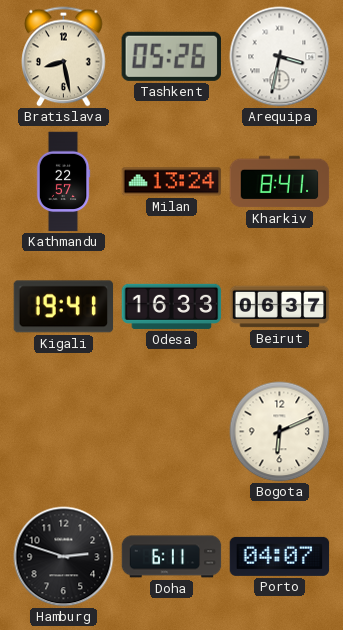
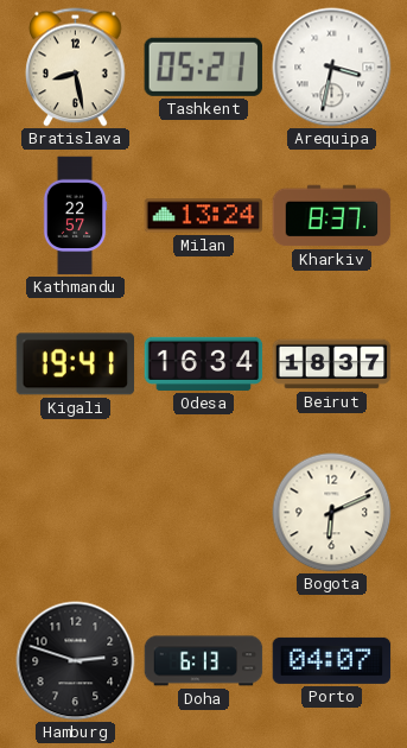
Tashkent: 05:26 -> 05:21 (203, 66)
Kharkiv: 8:41 -> 8:37 (332, 216)
Odesa: 16:33 -> 16:34 (204, 363)
Beirut: 06:37 -> 18:37 (332, 365)
Doha: 6:11 -> 6:13 (204, 661)
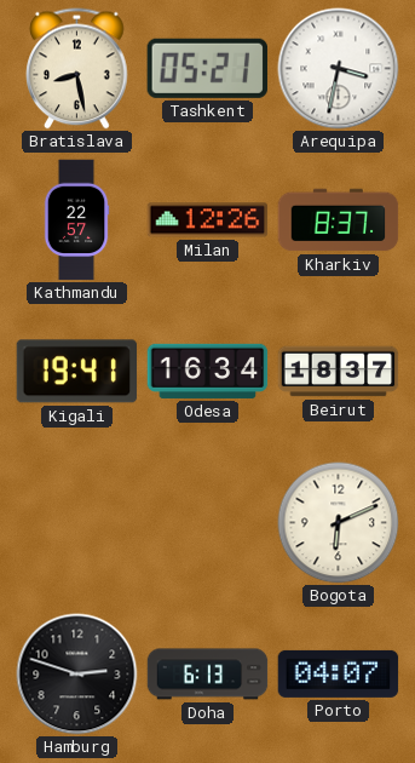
Milan: 13:24 -> 12:26 (208, 220)
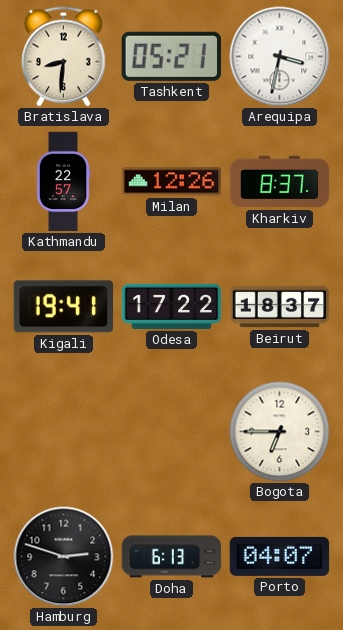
Bratislava: 8:28 -> 8:31 (64, 57)
Odesa: 16:34 -> 17:22 (172, 306)
Bogota: 6:11 -> 6:45 (280, 432)
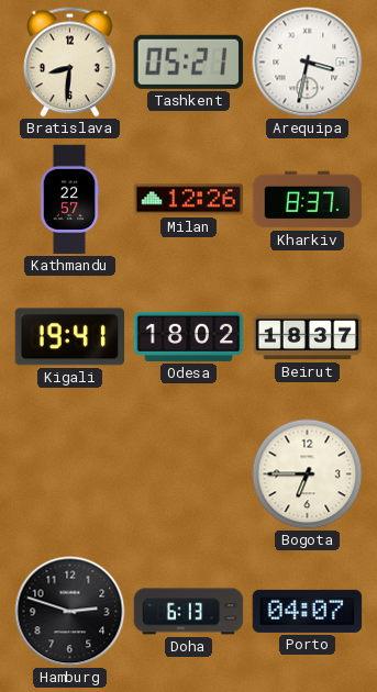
Odesa: 17:22 -> 18:02 (189, 336)
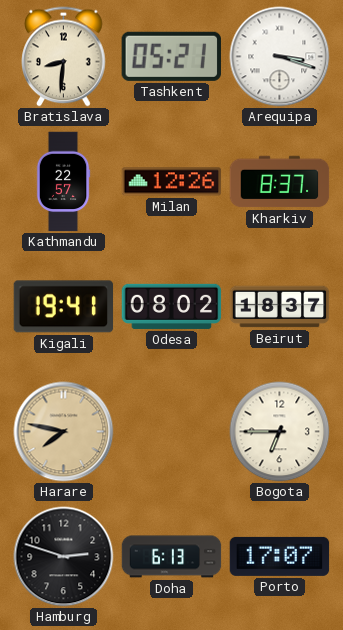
Arequipa: 3:32 -> 3:18 (280, 57)
Odesa: 18:02 -> 08:02 (172, 306)
Harare: none -> 7:47 (64, 432)
Porto: 04:07 -> 17:07 (280, 556)
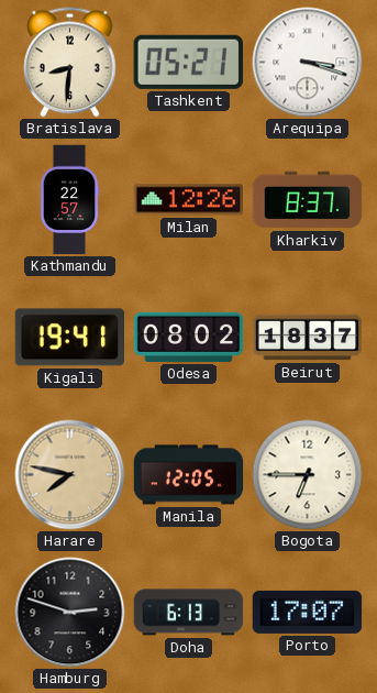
Manila: none -> 12:05 (189, 475)
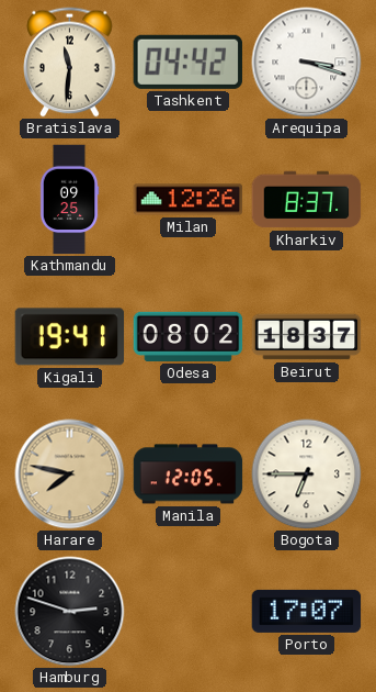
Bratislava: 8:31 -> 11:31 (70, 63)
Tashkent: 05:21 -> 04:42 (187, 62)
Kathmandu: 22:57 -> 09:25 (69, 200)
Doha: 6:13 -> none (189, 613)
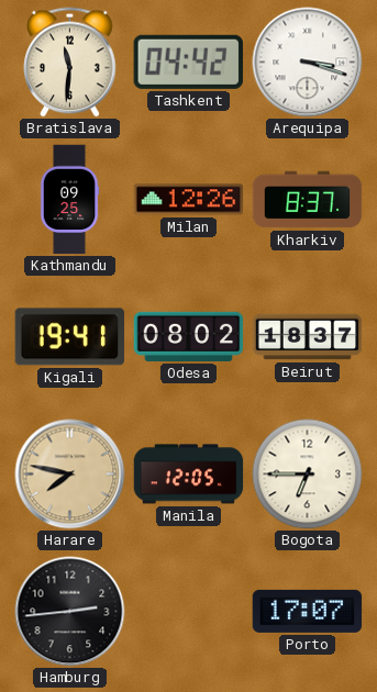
Hamburg: 2:48 -> 2:44 (70, 612)
